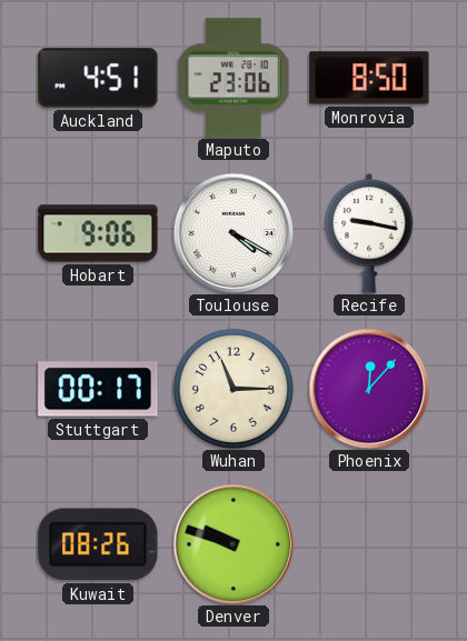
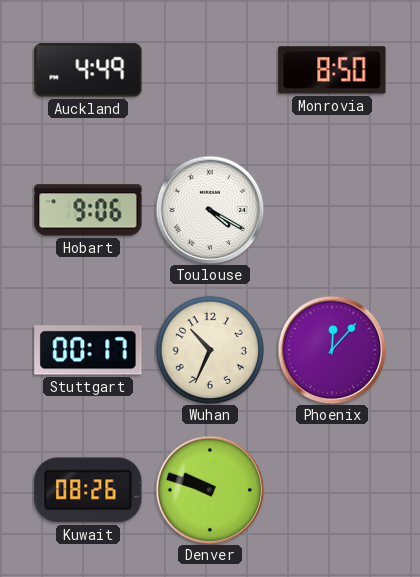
Auckland: 4:51 -> 4:49 (88, 70)
Maputo: 23:06 -> none (233, 78)
Recife: 9:17 -> none (369, 233)
Wuhan: 11:15 -> 10:34 (210, 350)
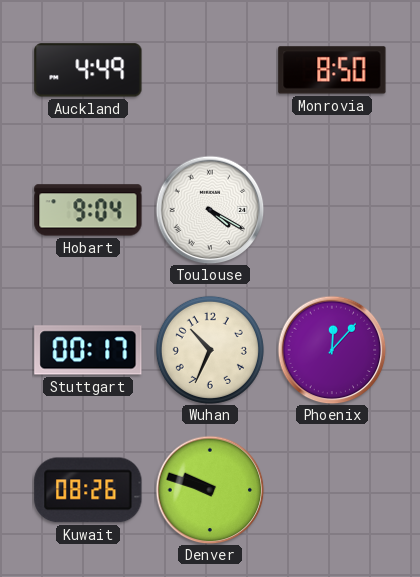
Hobart: 9:06 -> 9:04 (88, 210)
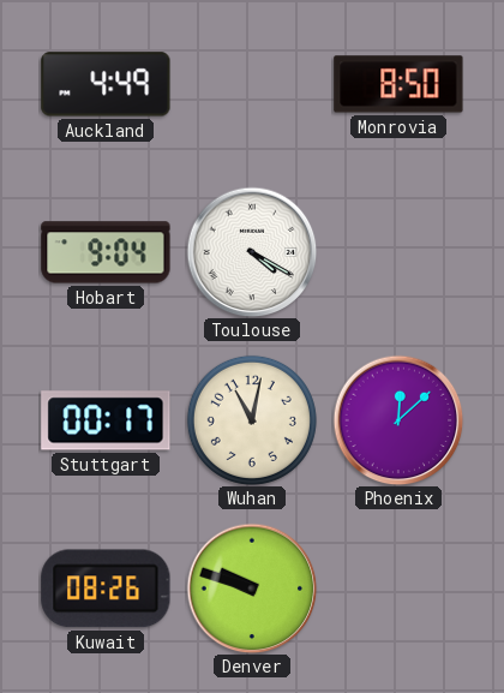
Wuhan: 10:34 -> 11:02 (252, 420)
Phoenix: 12:07 -> 12:08 (398, 420)
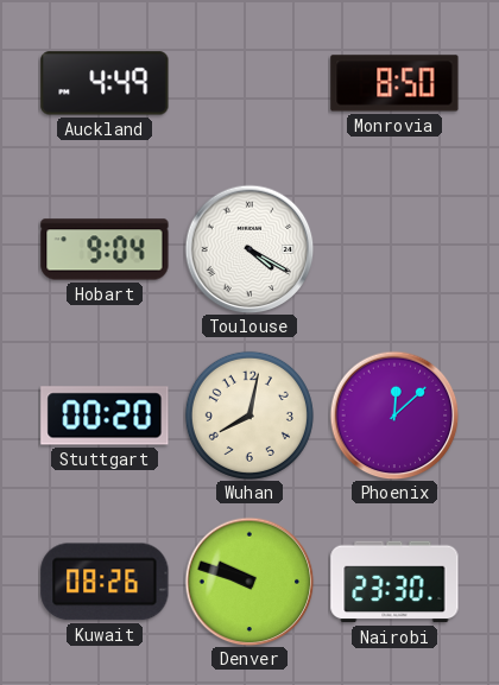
Stuttgart: 00:17 -> 00:20 (105, 416)
Wuhan: 11:02 -> 8:02 (249, 416)
Nairobi: none -> 23:30 (394, 582)
